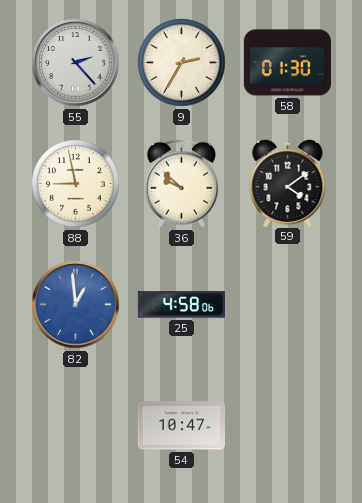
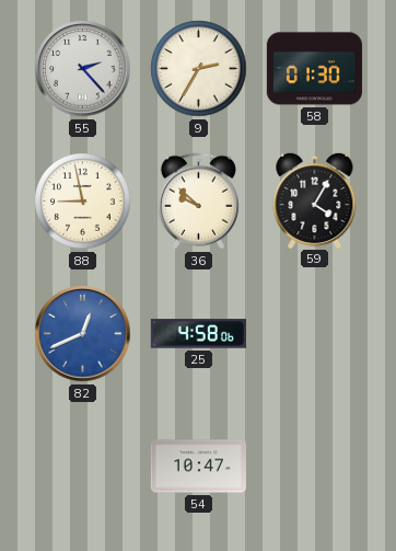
59: 4:09 -> 4:05 (315, 199)
82: 12:59 -> 12:41 (83, 334)
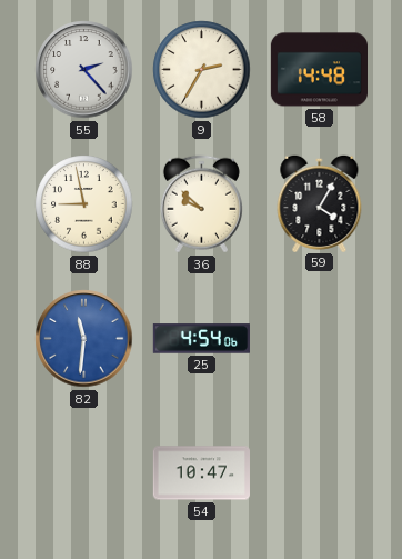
58: 01:30 -> 14:48 (319, 70)
82: 12:41 -> 11:31 (84, 339)
25: 4:58 -> 4:54 (201, 339)
